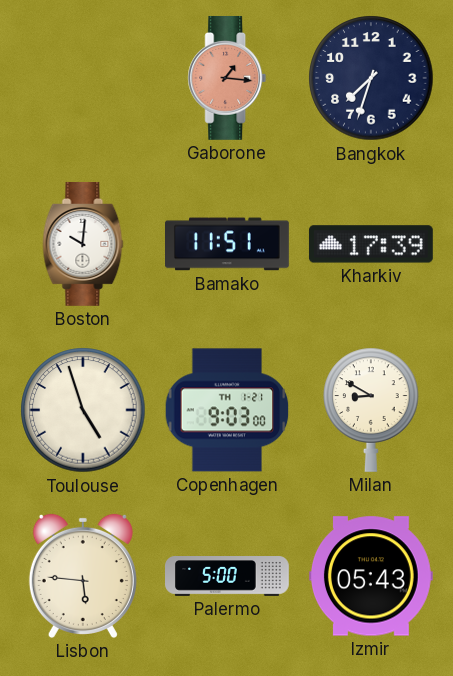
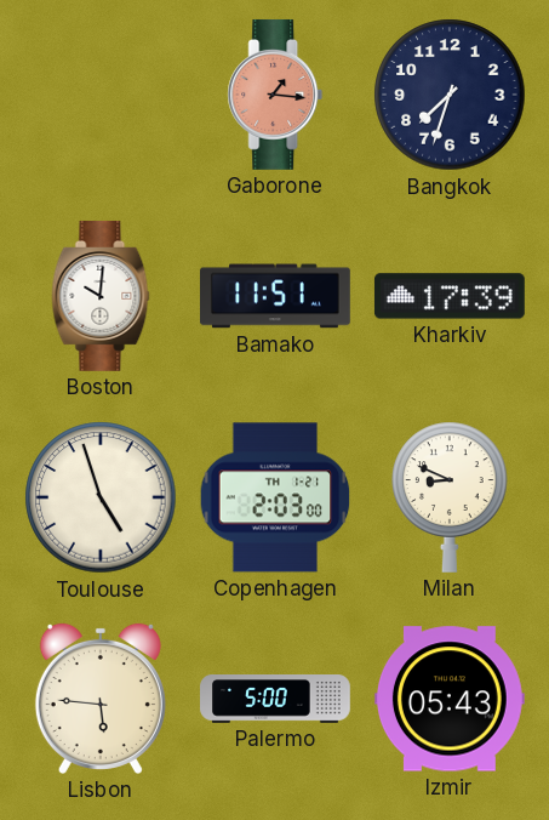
Copenhagen: 9:03 -> 2:03 (275, 497)
Milan: 8:50 -> 8:49 (450, 497)
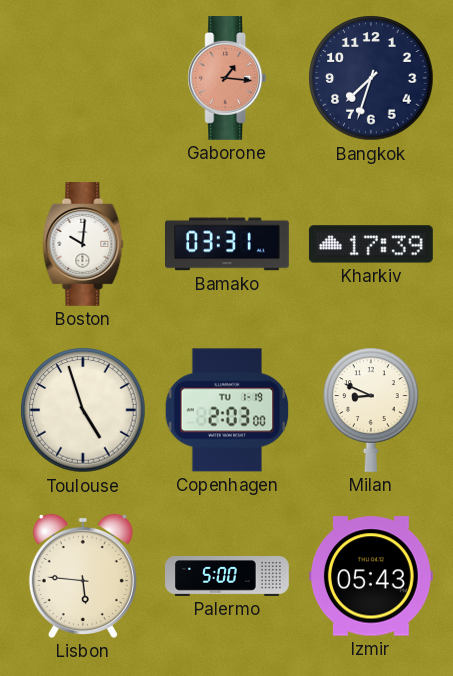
Bamako: 11:51 -> 03:31 (228, 244)
Copenhagen date: TH 1-21 -> TU 1-19 (227, 410)
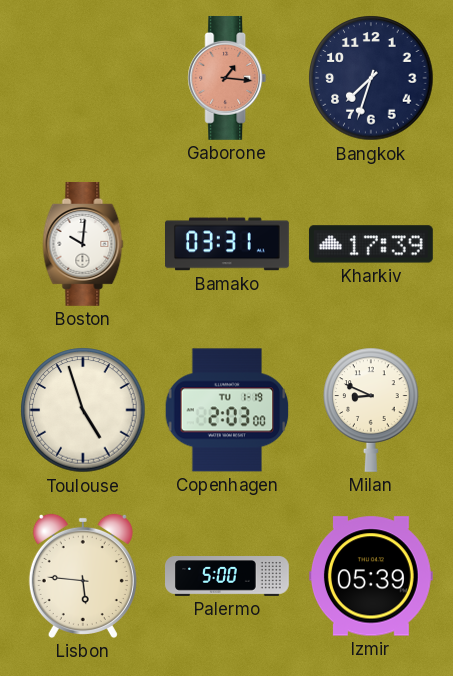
Izmir: 05:43 -> 05:39 (371, 576)
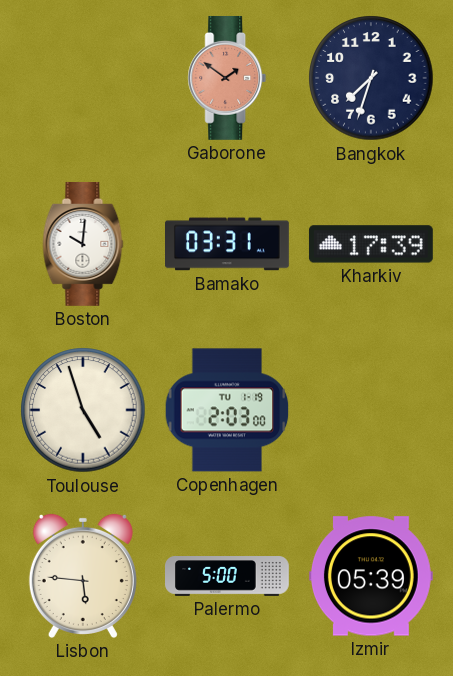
Gaborone: 1:16 -> 1:51 (227, 78)
Milan: 8:49 -> none (371, 410)
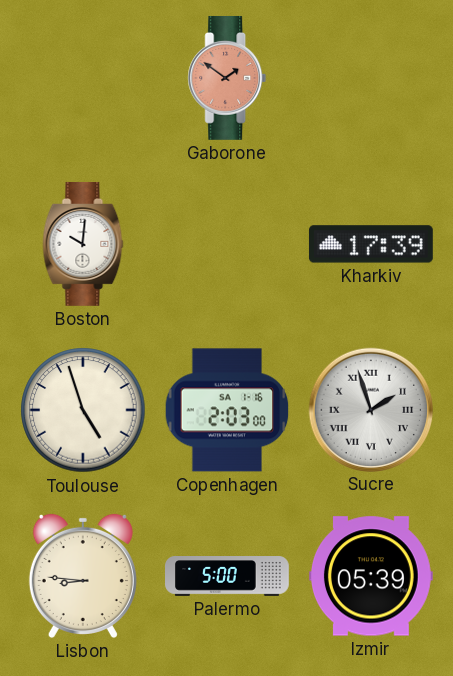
Bangkok: 7:33 -> none (371, 78)
Bamako: 03:31 -> none (228, 244)
Copenhagen date: TU 1-19 -> SA 1-16 (227, 410)
Sucre: none -> 1:57 (370, 409)
Lisbon: 5:46 -> 8:46 (83, 576)
